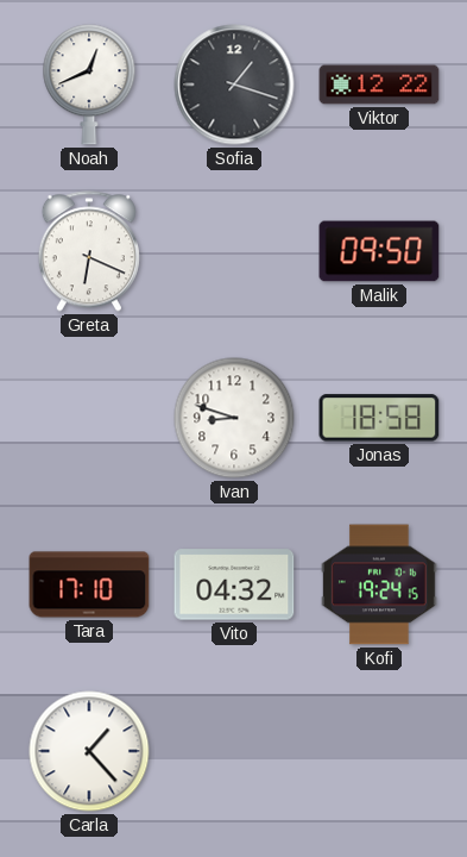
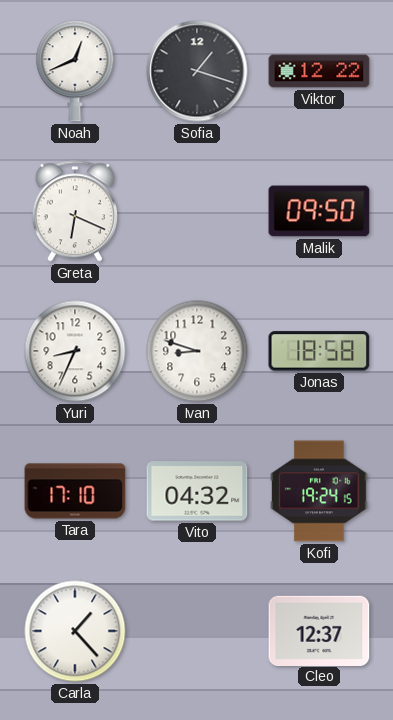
Yuri: none -> 8:34 (75, 351)
Cleo: none -> 12:37 (319, 630)
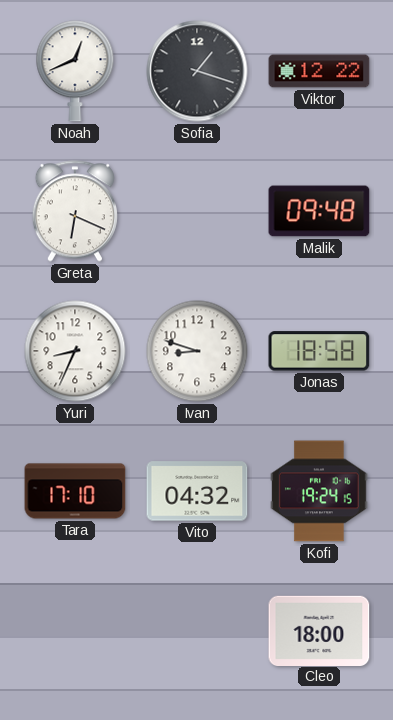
Malik: 09:50 -> 09:48 (319, 211)
Carla: 1:23 -> none (75, 631)
Cleo: 12:37 -> 18:00 (319, 630)
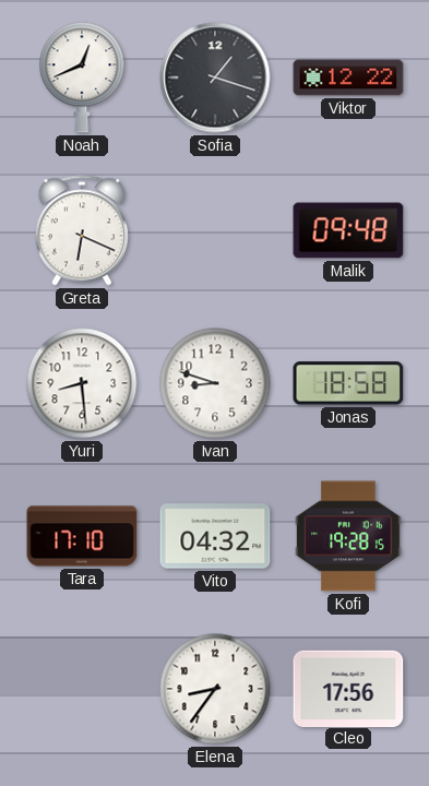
Yuri: 8:34 -> 8:29 (82, 383)
Kofi: 19:24 -> 19:28 (348, 536)
Elena: none -> 8:36 (215, 689)
Cleo: 18:00 -> 17:56 (348, 688)
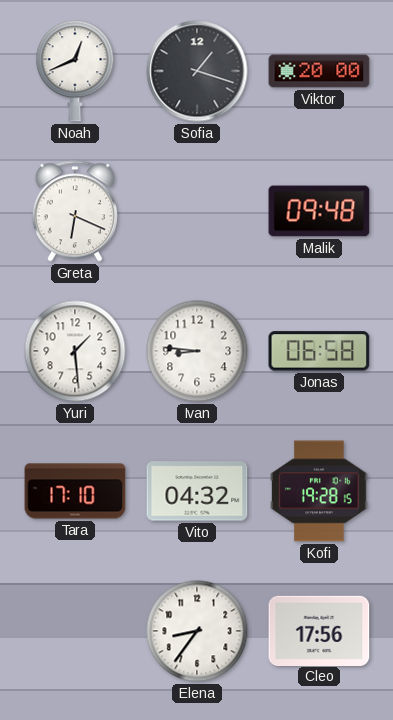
Viktor: 12:22 -> 20:00 (319, 71)
Yuri: 8:29 -> 1:29 (75, 351)
Ivan: 8:48 -> 8:46 (197, 351)
Jonas: 18:58 -> 06:58 (319, 351)
